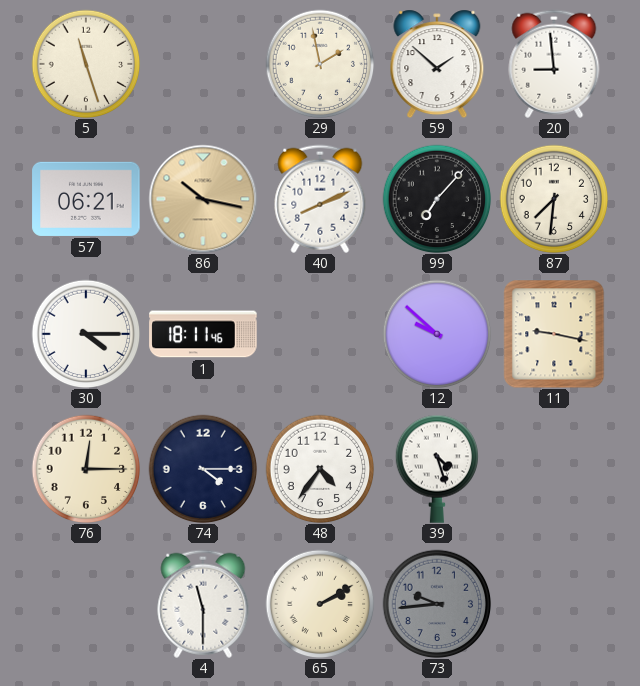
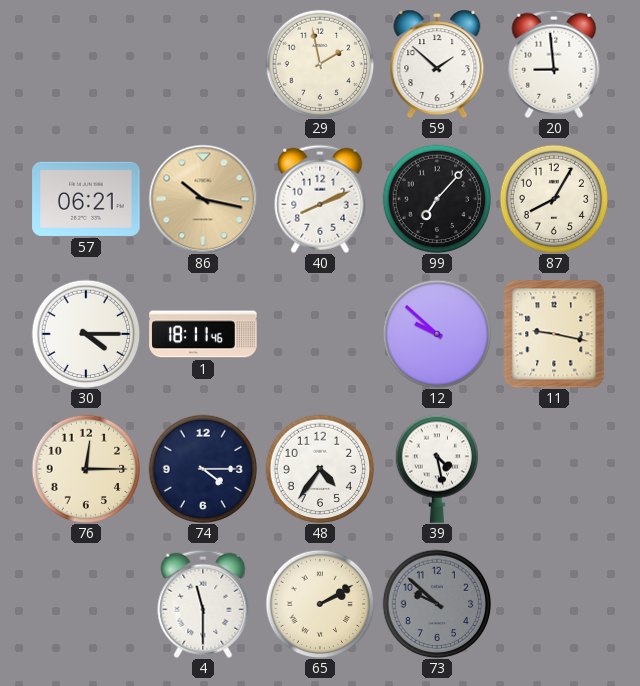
5: 11:27 -> none (86, 64)
87: 7:31 -> 8:05 (554, 199)
39: 4:27 -> 4:28 (436, 469)
73: 9:44 -> 9:52 (437, 604)
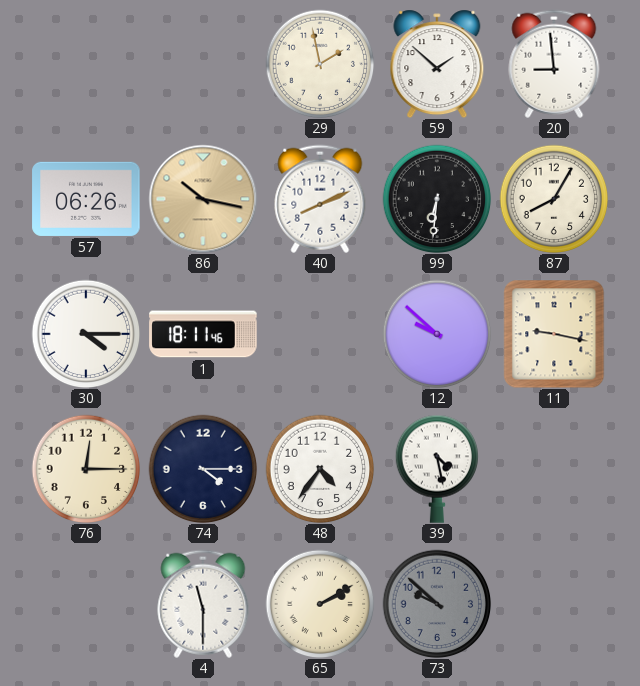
57: 06:21 -> 06:26 (86, 199)
99: 7:07 -> 6:31 (437, 199)
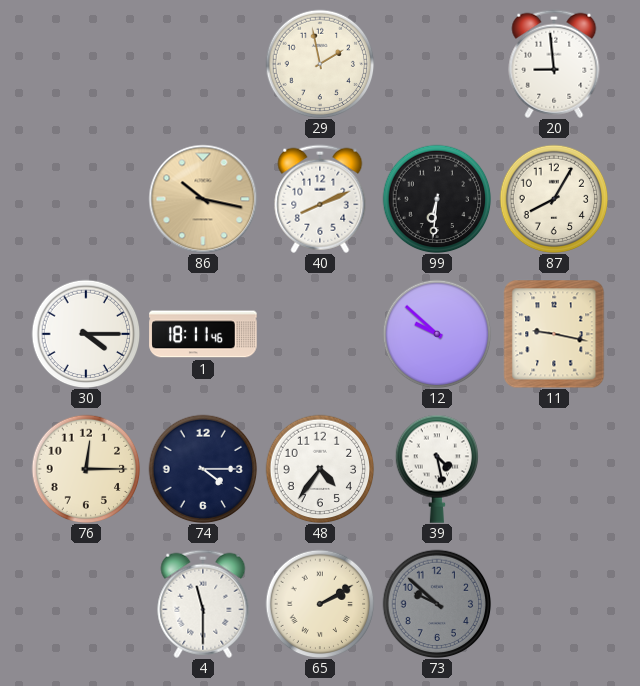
59: 1:52 -> none (437, 64)
57: 06:26 -> none (86, 199)
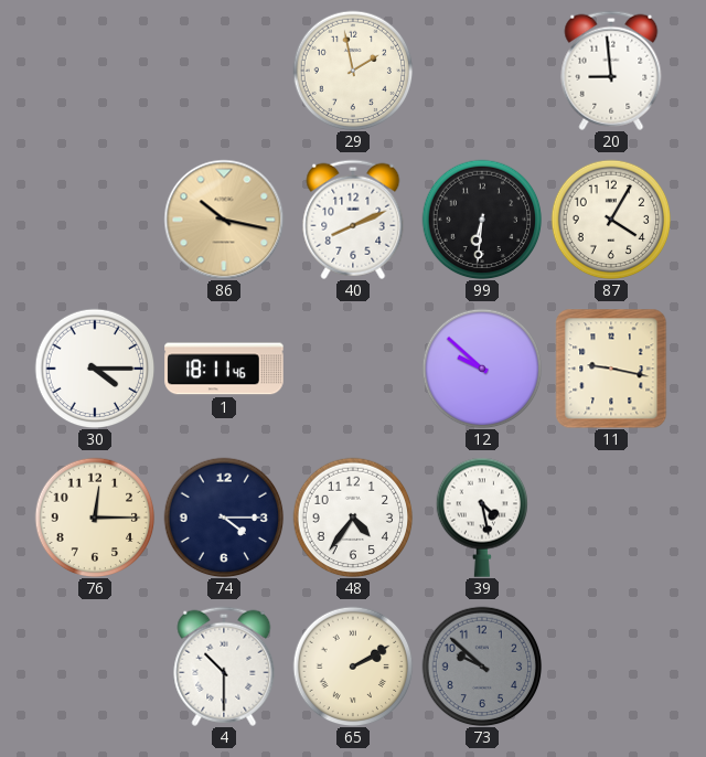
87: 8:05 -> 4:05 (611, 220)
4: 11:30 -> 10:30 (224, 667)
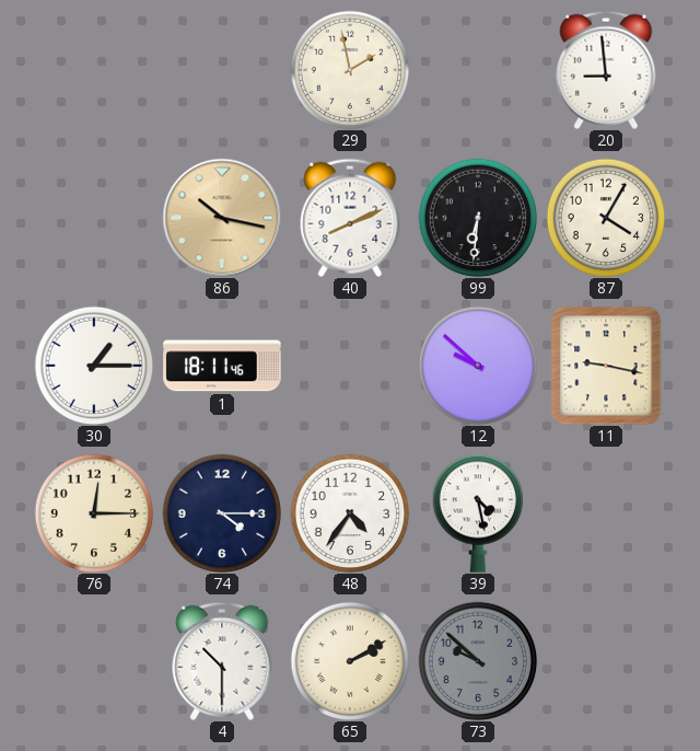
30: 4:15 -> 1:15 (94, 366)
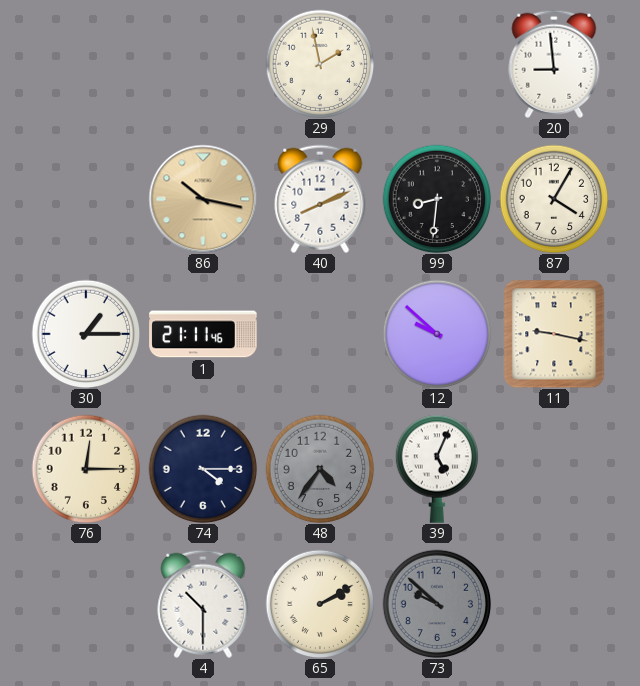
99: 6:31 -> 8:31 (437, 199)
1: 18:11 -> 21:11 (203, 334)
48 dial: white -> grey (320, 469)
39: 4:28 -> 5:04 (436, 469)
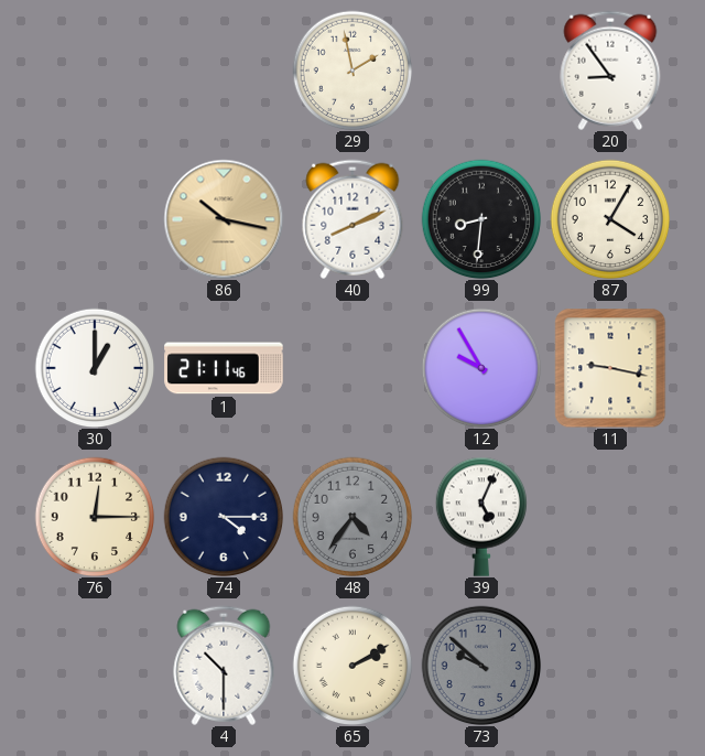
20: 8:59 -> 8:54 (610, 71)
30: 1:15 -> 1:00 (95, 368)
12: 9:52 -> 9:55 (481, 368)
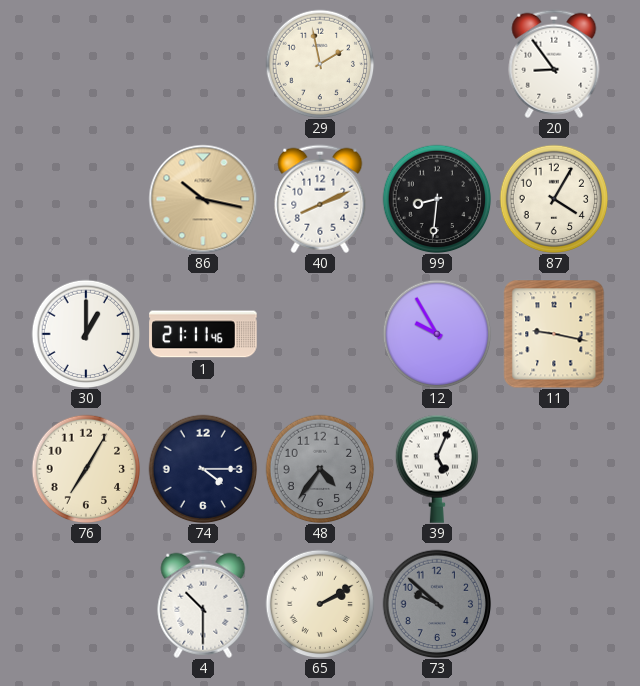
76: 12:15 -> 7:05 (86, 469)
